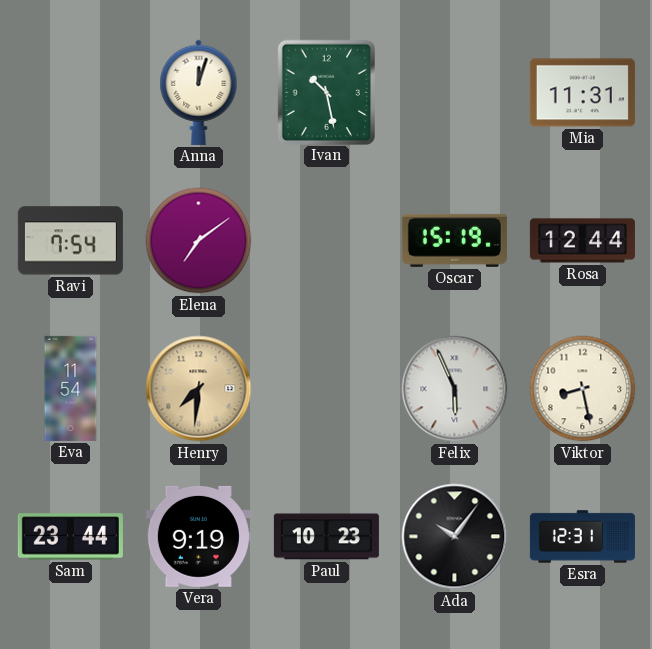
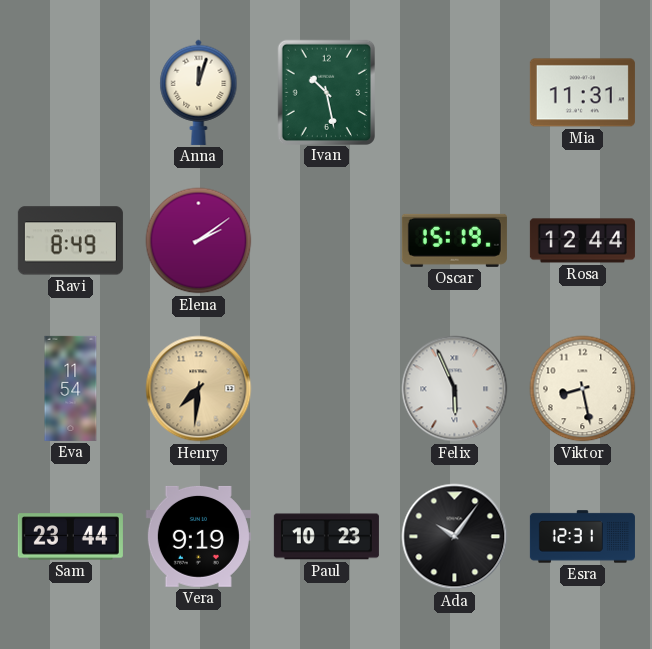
Ravi: 7:54 -> 8:49 (70, 241)
Elena: 7:09 -> 2:09 (199, 241)
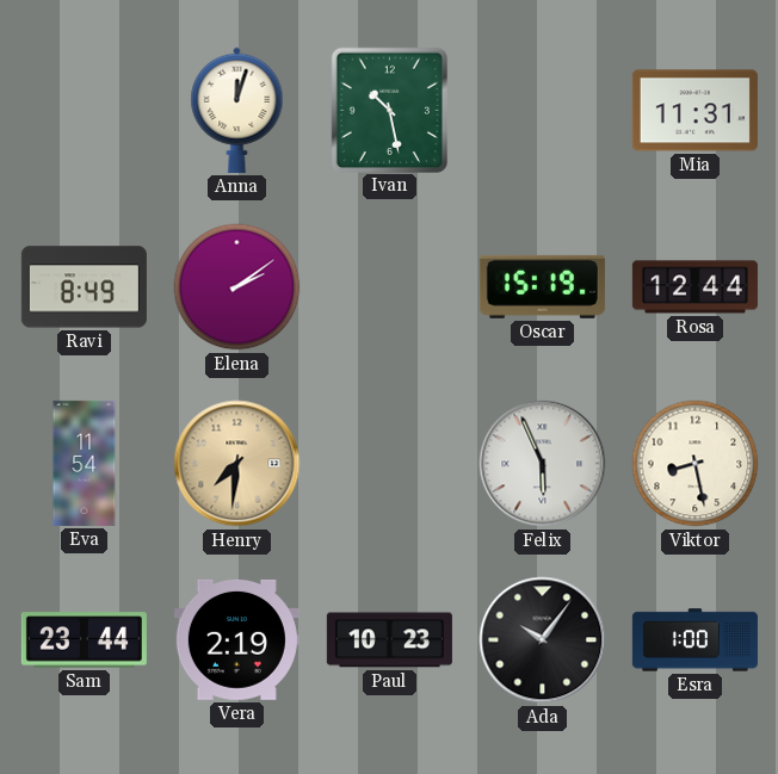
Vera: 9:19 -> 2:19 (236, 639)
Esra: 12:31 -> 1:00 (694, 640)
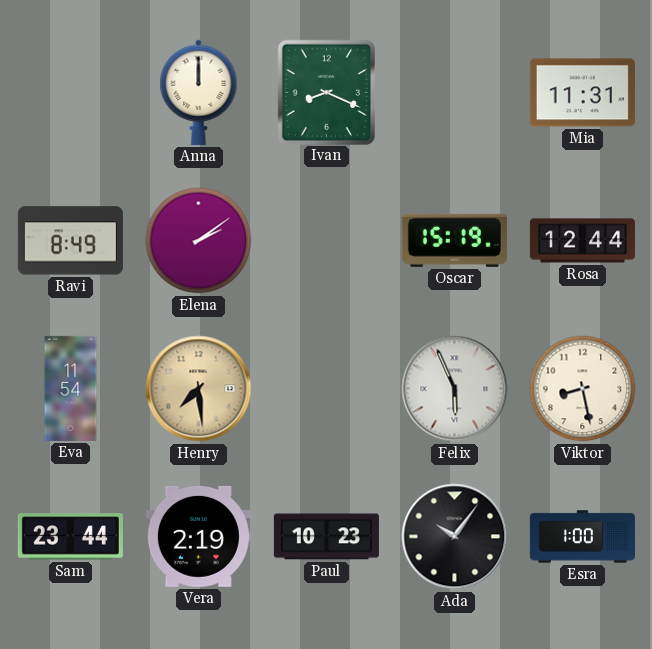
Anna: 12:03 -> 12:00 (199, 92)
Ivan: 10:28 -> 8:19 (326, 92)
Henry: 7:31 -> 7:29 (199, 389)
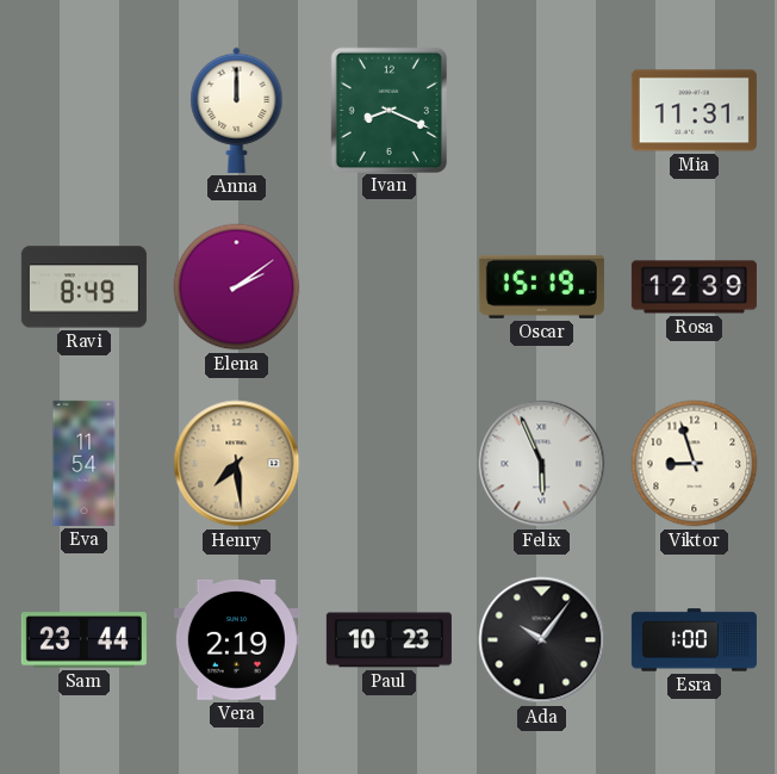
Rosa: 12:44 -> 12:39 (694, 287)
Viktor: 8:28 -> 8:57 (695, 464)
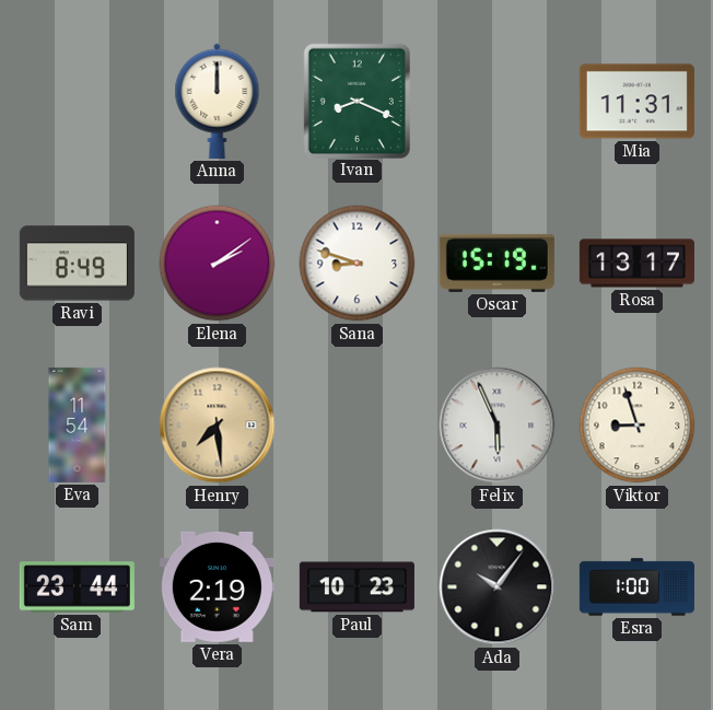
Sana: none -> 8:48 (358, 264)
Rosa: 12:39 -> 13:17 (636, 264)
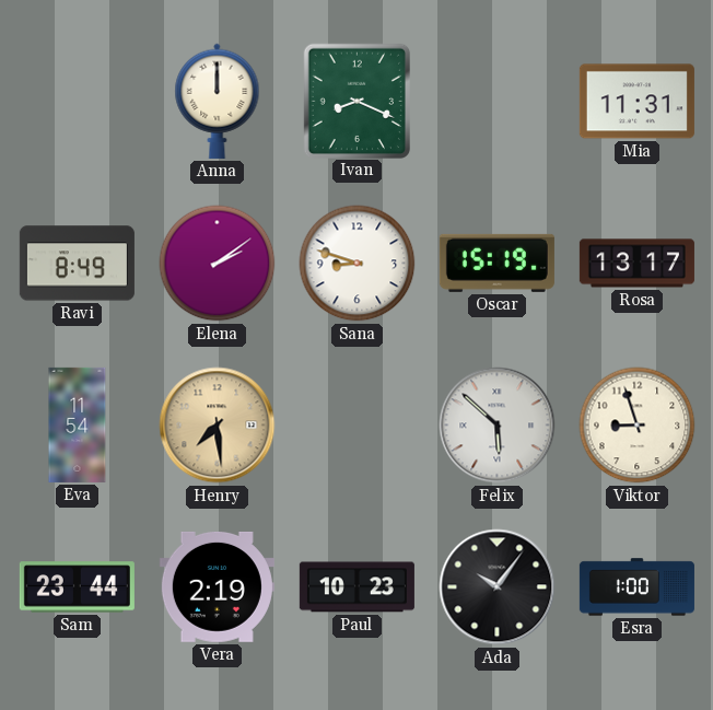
Felix: 5:56 -> 5:52 (498, 426)
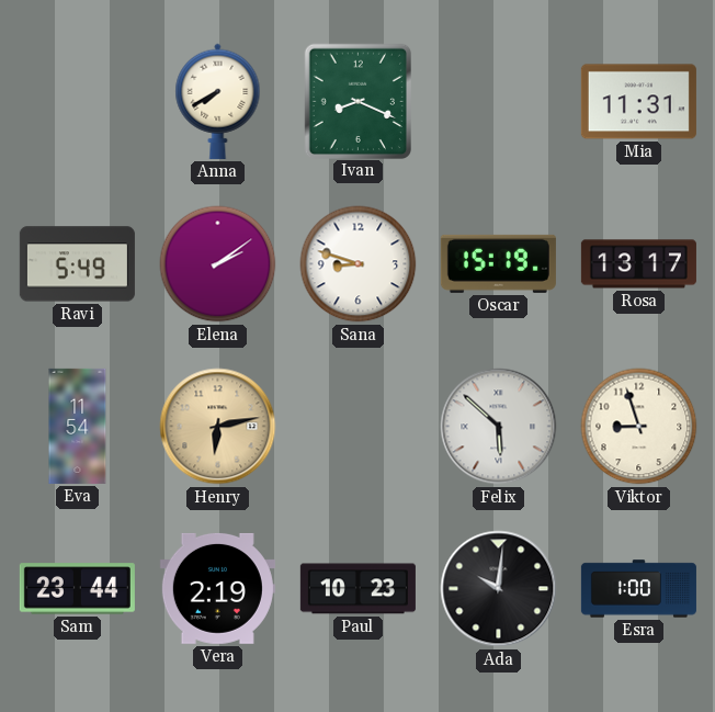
Anna: 12:00 -> 7:40 (218, 101)
Ravi: 8:49 -> 5:49 (77, 264)
Henry: 7:29 -> 6:13 (218, 427)
Ada: 10:06 -> 10:01 (499, 589)
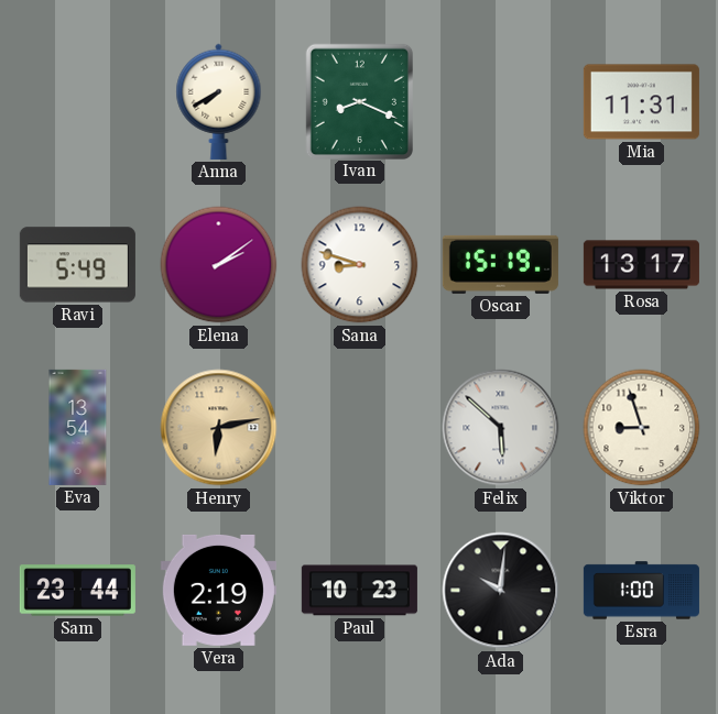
Eva: 11:54 -> 13:54 (78, 427)
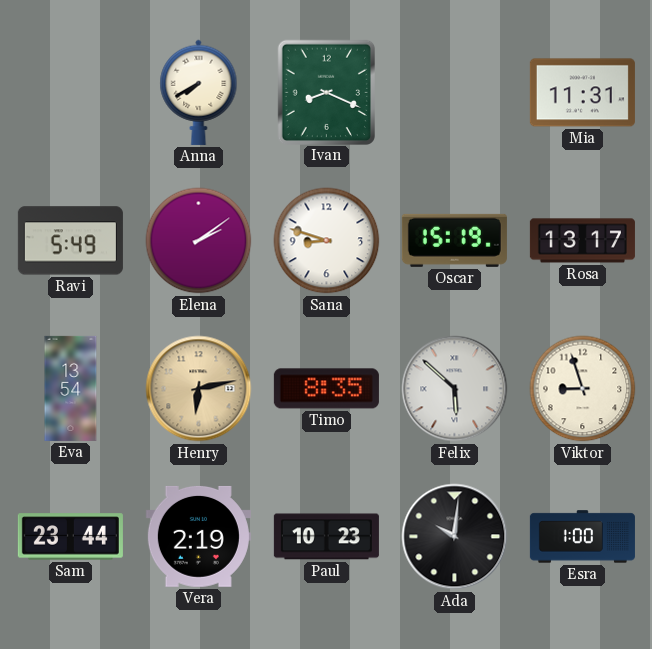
Timo: none -> 8:35 (326, 389)
